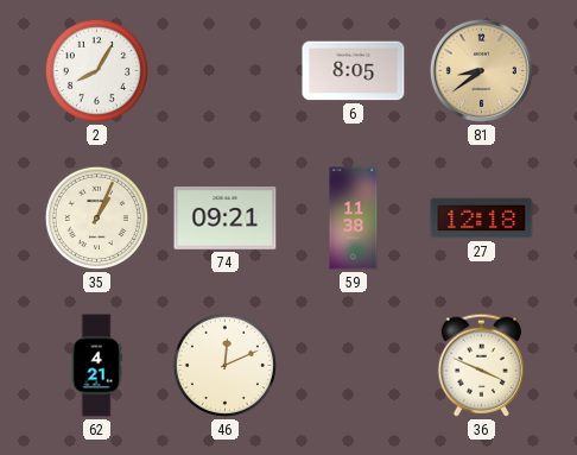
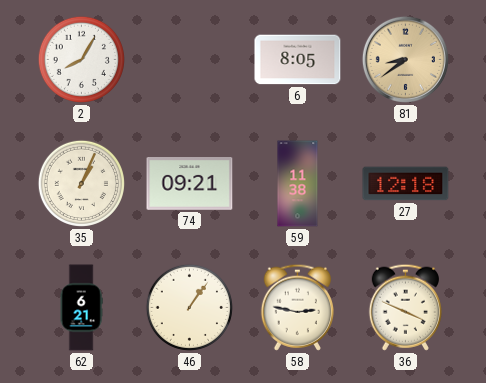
62: 4:21 -> 6:21 (81, 308)
46: 12:11 -> 1:06 (189, 307)
58: none -> 2:47 (297, 307)
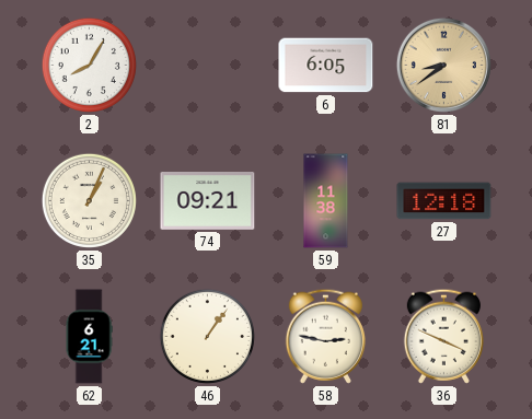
6: 8:05 -> 6:05 (326, 66)
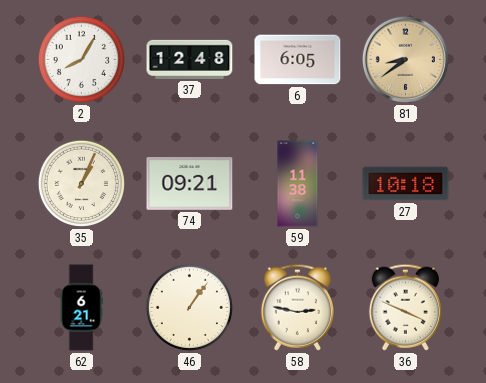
37: none -> 12:48 (190, 59)
27: 12:18 -> 10:18 (406, 184)
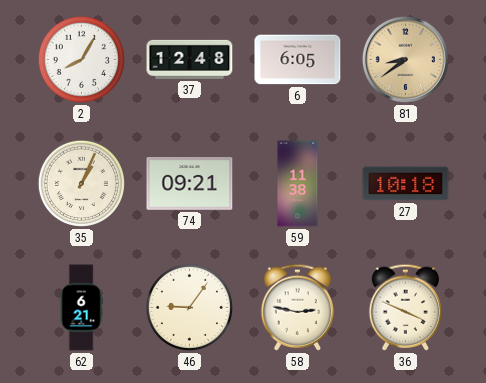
46: 1:06 -> 9:06 (189, 307)
